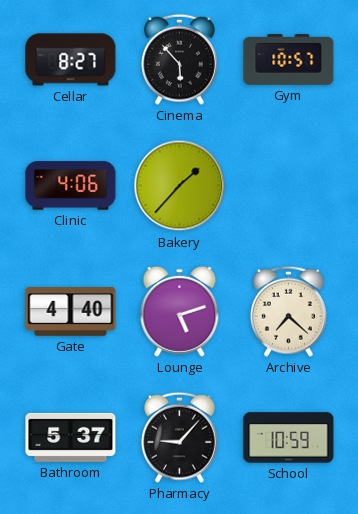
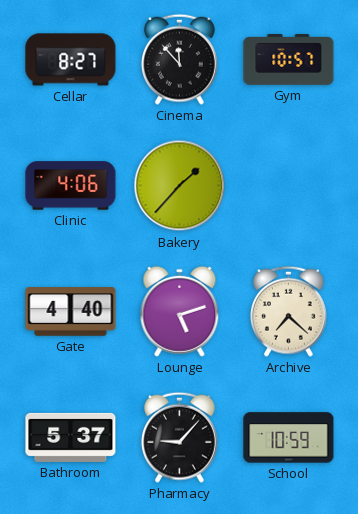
Cinema: 5:53 -> 11:53 (179, 59)
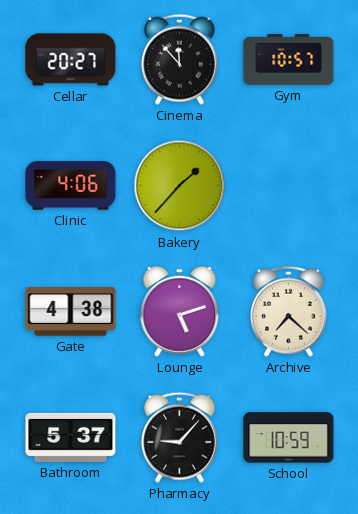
Cellar: 8:27 -> 20:27 (71, 60)
Gate: 4:40 -> 4:38 (71, 312)
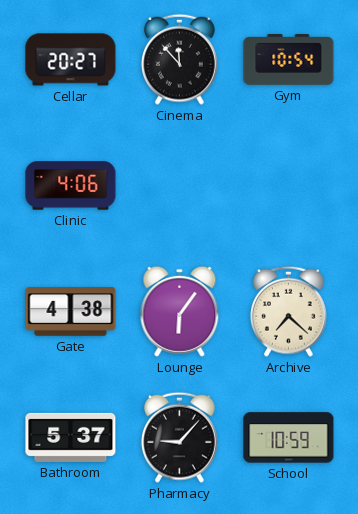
Gym: 10:57 -> 10:54 (289, 60)
Bakery: 1:37 -> none (180, 186)
Lounge: 5:12 -> 6:06 (180, 311)
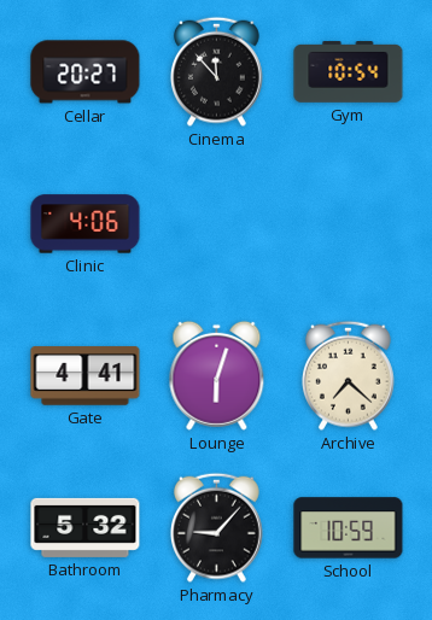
Gate: 4:38 -> 4:41 (86, 376)
Lounge: 6:06 -> 6:03 (217, 375)
Bathroom: 5:37 -> 5:32 (86, 527)
